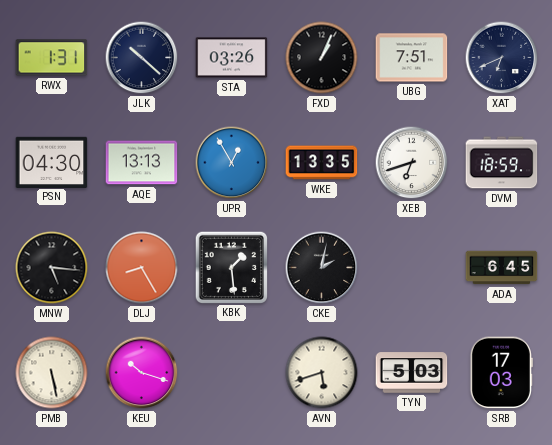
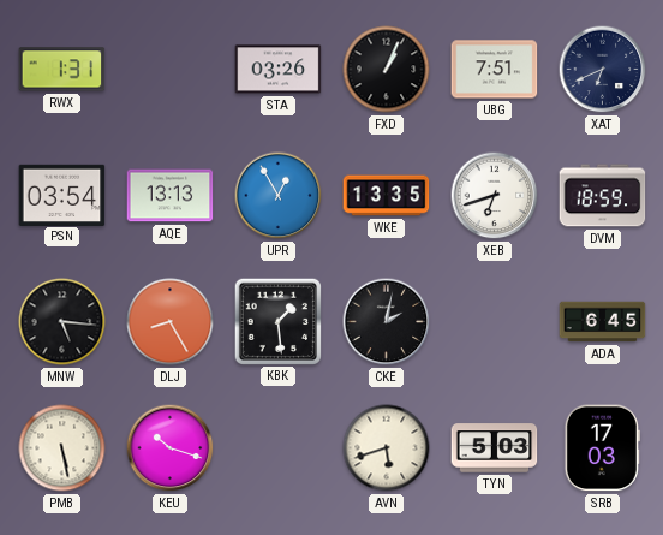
JLK: 10:22 -> none (142, 58)
PSN: 04:30 -> 03:54 (62, 195)
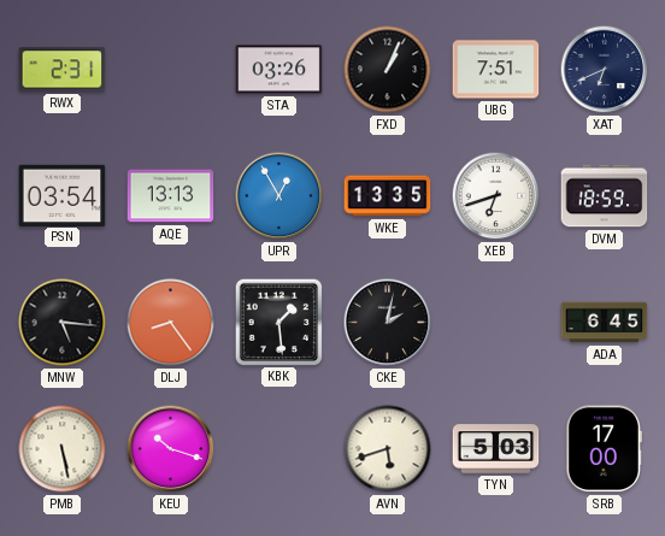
RWX: 1:31 -> 2:31 (63, 70)
DLJ: 8:25 -> 8:24 (171, 323)
SRB: 17:03 -> 17:00 (604, 449)
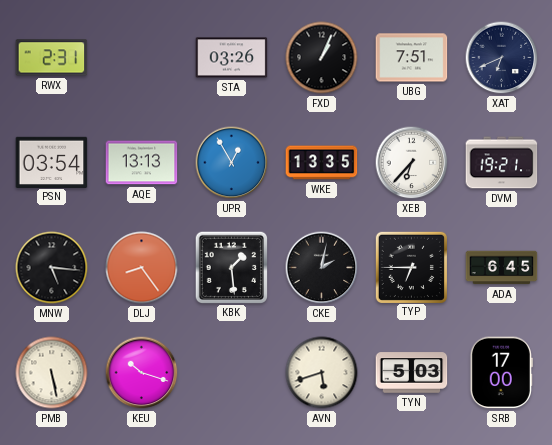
XEB: 6:42 -> 6:37 (412, 163)
DVM: 18:59 -> 19:21 (502, 163)
TYP: none -> 6:45 (411, 267)
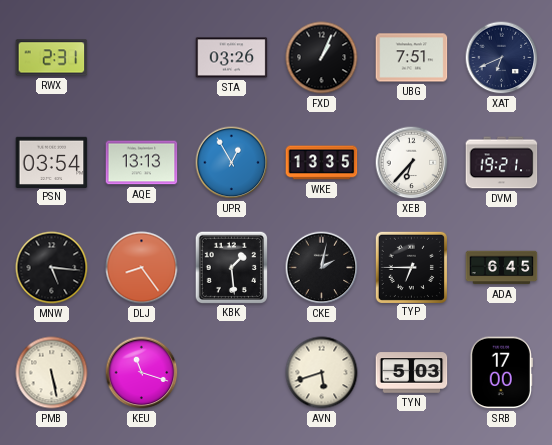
KEU: 10:18 -> 11:18 (142, 373)
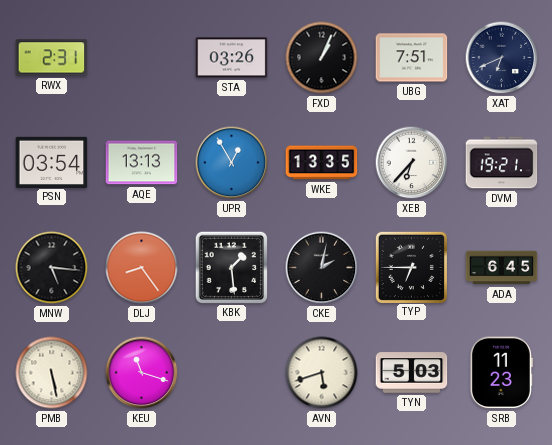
SRB: 17:00 -> 11:23 (501, 373)
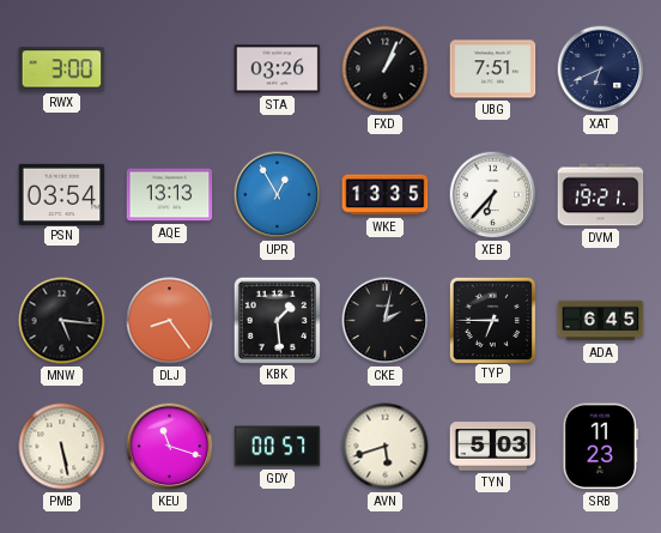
RWX: 2:31 -> 3:00 (62, 69)
GDY: none -> 00:57 (278, 447)
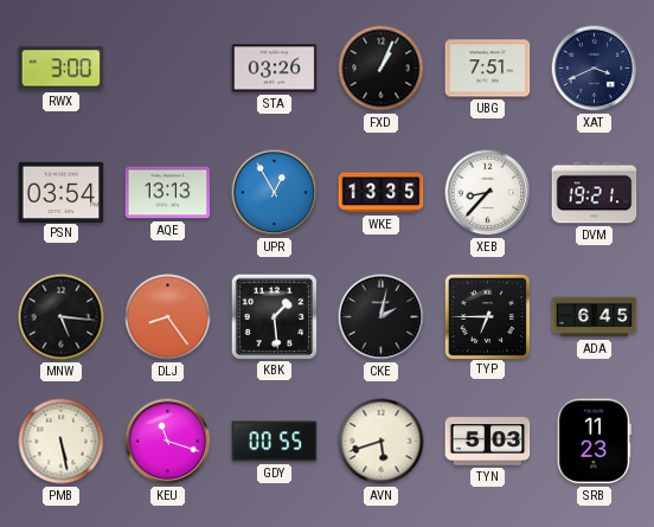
XAT: 6:41 -> 3:41 (595, 69)
XEB: 6:37 -> 8:37 (488, 193)
GDY: 00:57 -> 00:55 (275, 442)
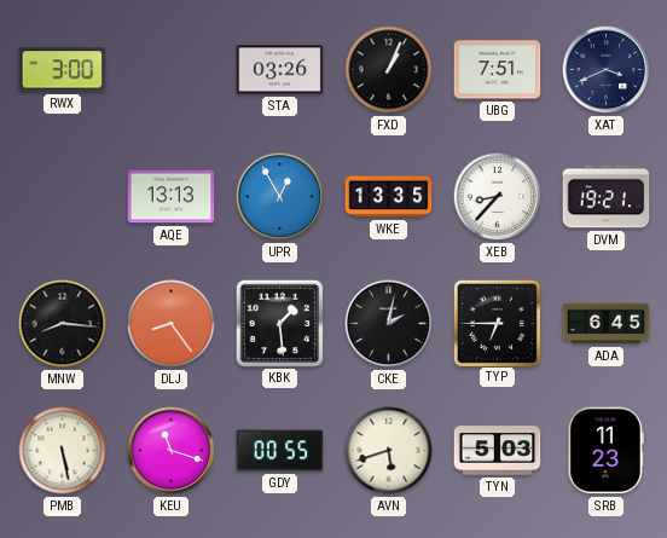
PSN: 03:54 -> none (62, 192)
MNW: 5:16 -> 8:16 (63, 324)
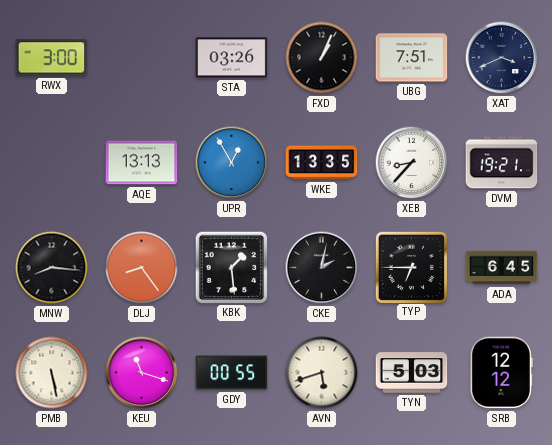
SRB: 11:23 -> 12:12 (501, 373)
